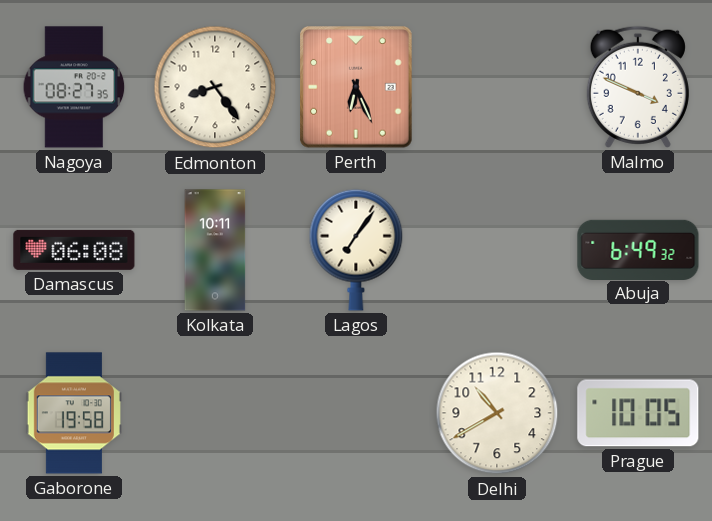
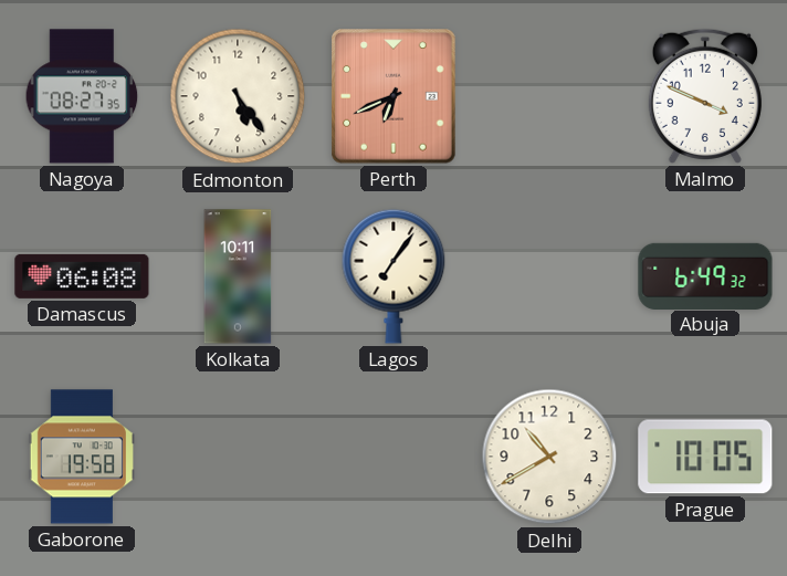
Edmonton: 8:24 -> 5:24 (238, 96)
Perth: 6:26 -> 6:41 (393, 96)
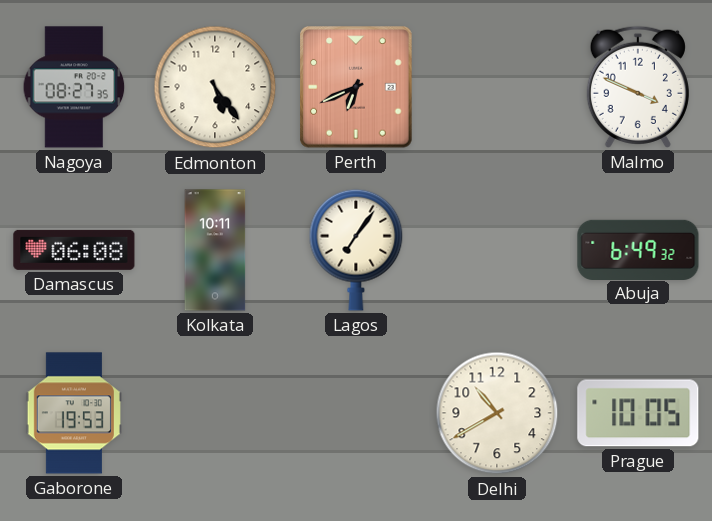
Gaborone: 19:58 -> 19:53 (74, 413)
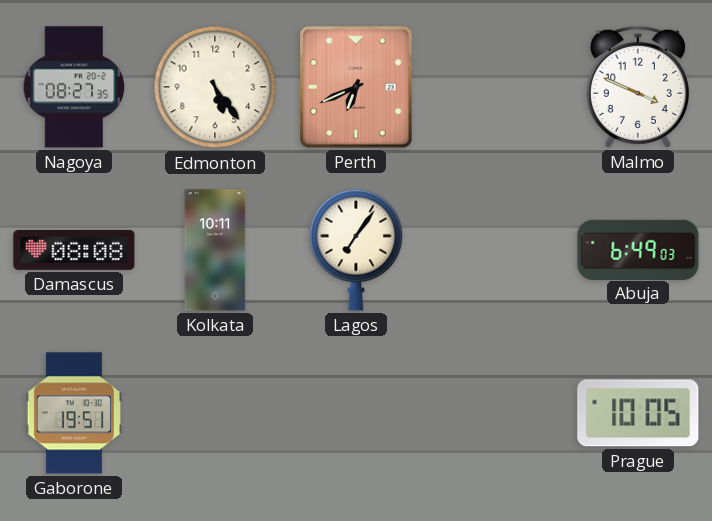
Damascus: 06:08 -> 08:08 (74, 250)
Abuja: 6:49:32 -> 6:49:03 (638, 249)
Gaborone: 19:53 -> 19:51 (74, 413)
Delhi: 10:40 -> none (497, 413)
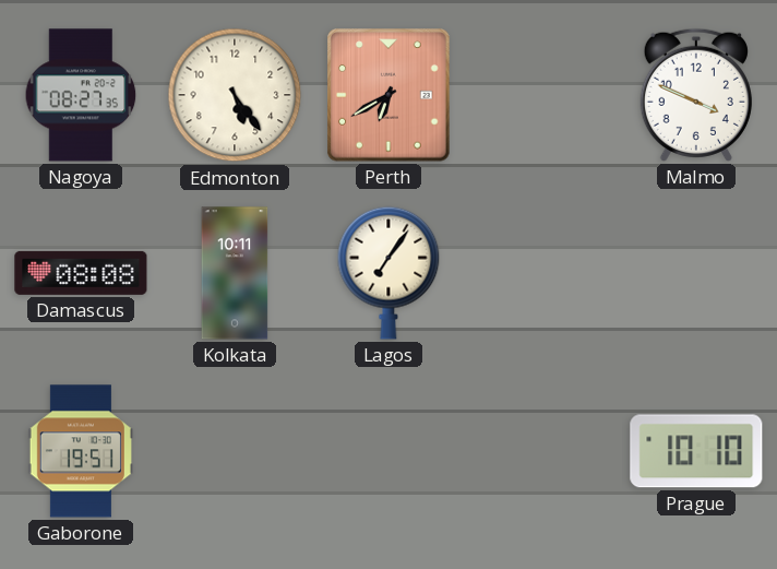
Perth: 6:41 -> 6:40 (388, 95)
Abuja: 6:49 -> none (638, 249)
Prague: 10:05 -> 10:10 (696, 451)
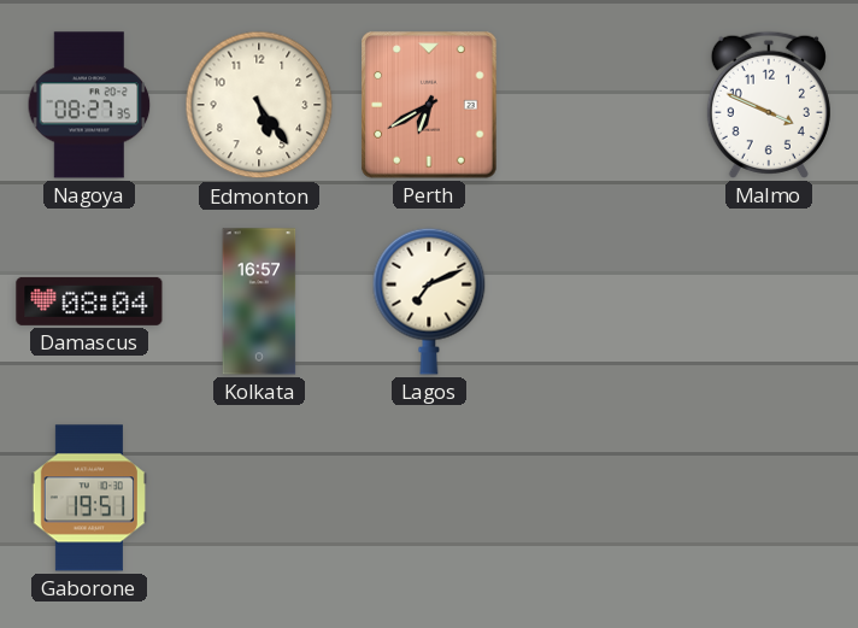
Damascus: 08:08 -> 08:04 (89, 301)
Kolkata: 10:11 -> 16:57 (259, 301)
Lagos: 7:06 -> 7:11 (429, 301)
Prague: 10:10 -> none (696, 451)
